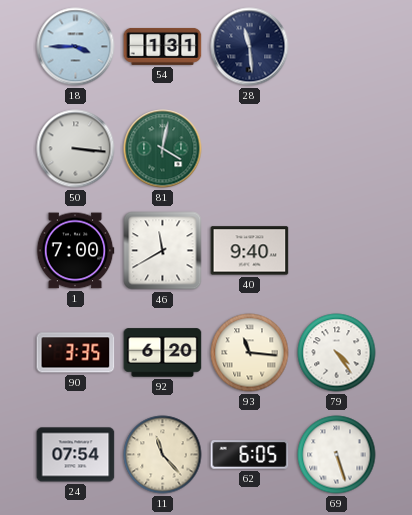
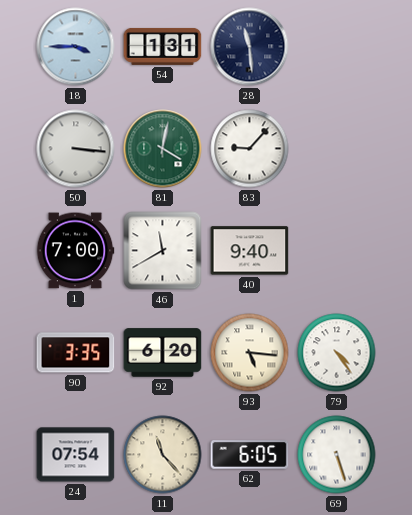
83: none -> 9:07 (250, 149)
93: 11:16 -> 5:16 (250, 353)
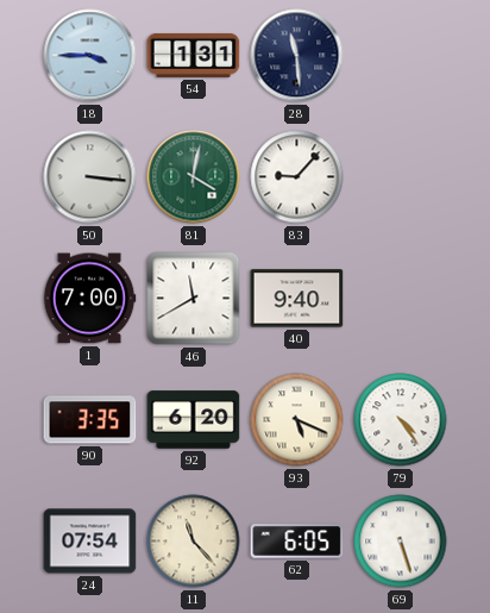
93: 5:16 -> 5:19 (297, 420)
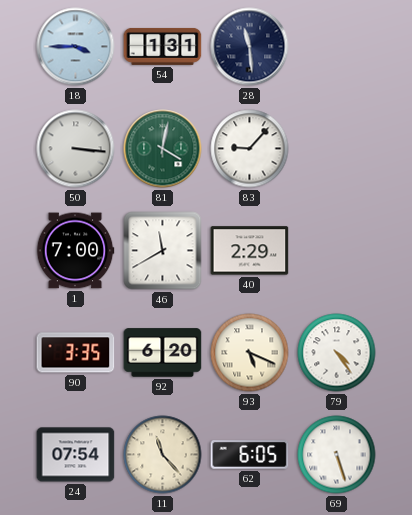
40: 9:40 -> 2:29 (250, 251)
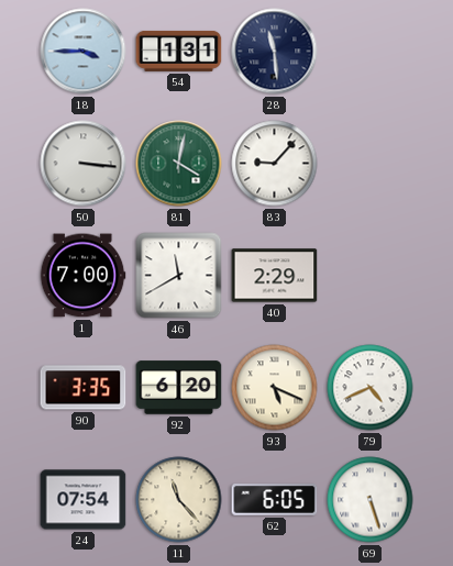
79: 4:24 -> 4:41 (371, 388)
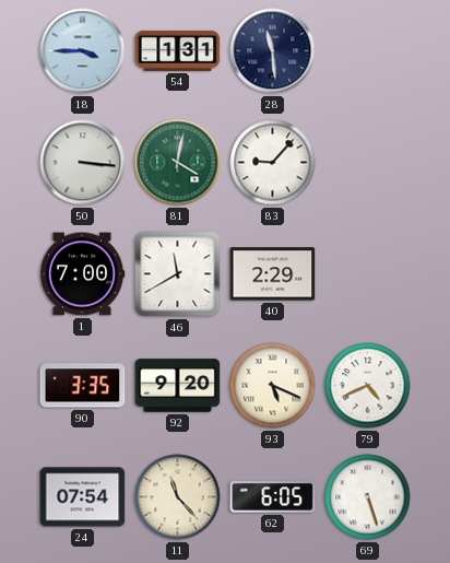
92: 6:20 -> 9:20 (178, 386)
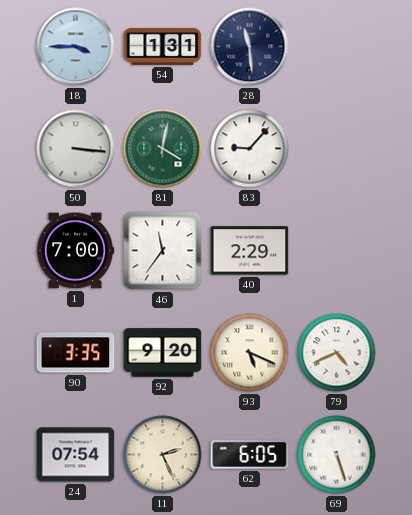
46: 11:40 -> 11:36 (163, 251)
11: 11:23 -> 2:26 (163, 455)
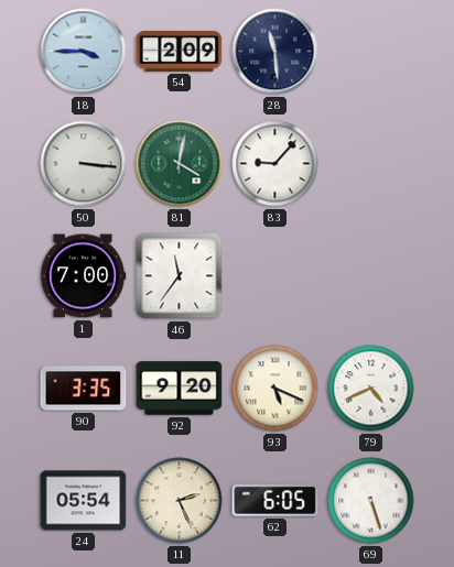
54: 1:31 -> 2:09 (180, 51)
40: 2:29 -> none (250, 251)
24: 07:54 -> 05:54 (84, 501)
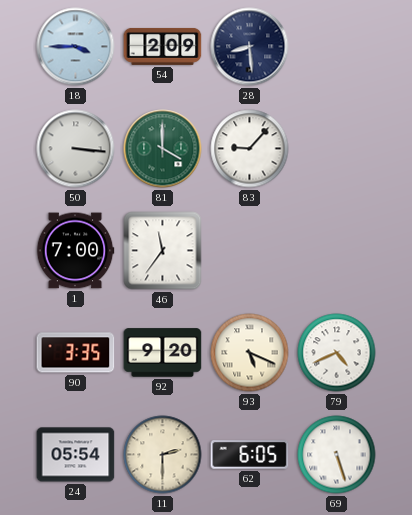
28: 11:29 -> 8:29 (250, 47)
81: 4:02 -> 4:00 (163, 149)
11: 2:26 -> 2:30 (163, 455)
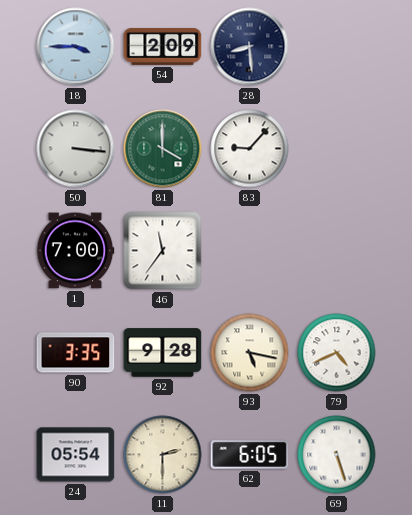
92: 9:20 -> 9:28 (163, 353)
93: 5:19 -> 5:17 (250, 353)
